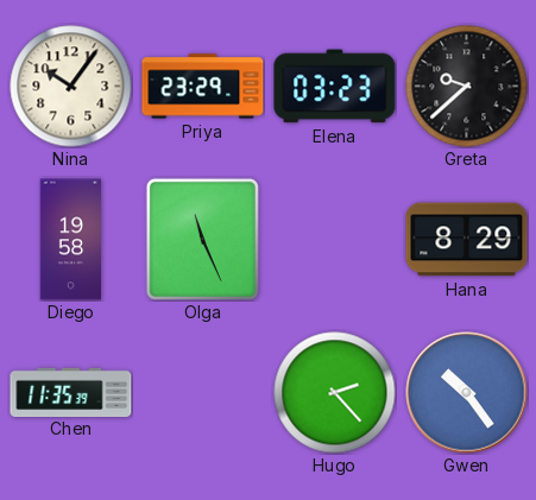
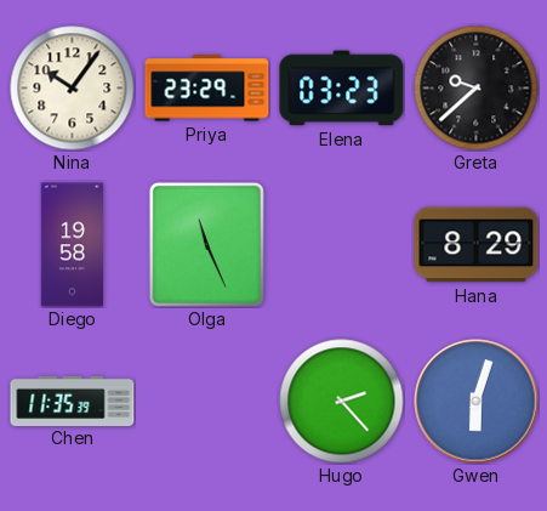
Gwen: 10:24 -> 6:03 (477, 402)
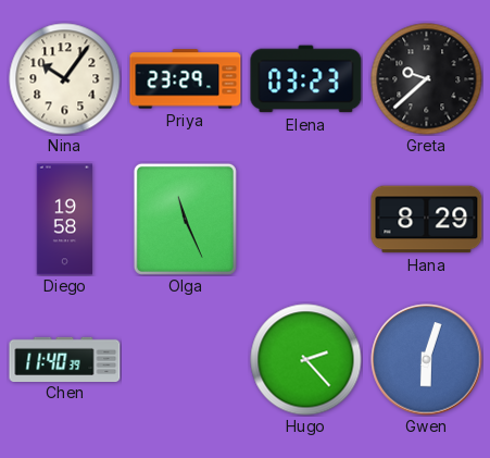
Chen: 11:35 -> 11:40 (65, 359)
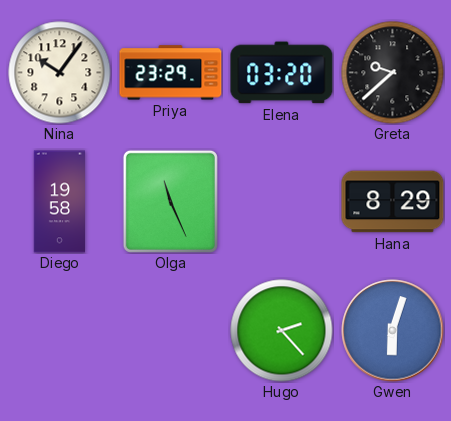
Elena: 03:23 -> 03:20 (282, 73)
Chen: 11:40 -> none (65, 359)
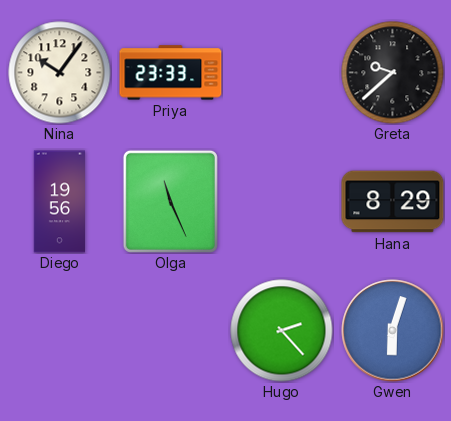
Priya: 23:29 -> 23:33 (171, 73)
Elena: 03:20 -> none (282, 73)
Diego: 19:58 -> 19:56 (60, 202)
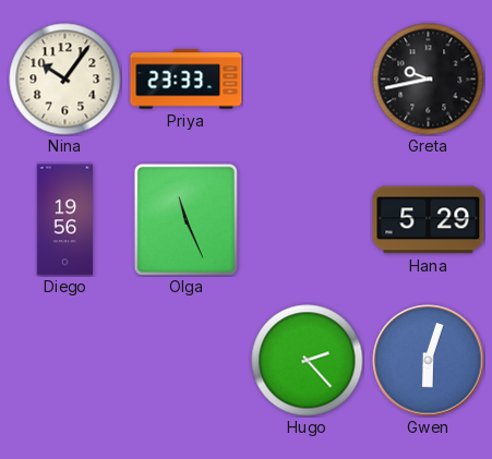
Greta: 9:38 -> 9:43 (429, 80)
Hana: 8:29 -> 5:29 (429, 220)
